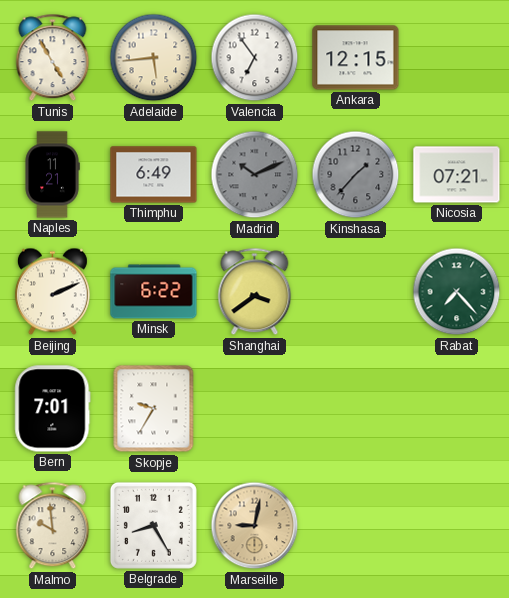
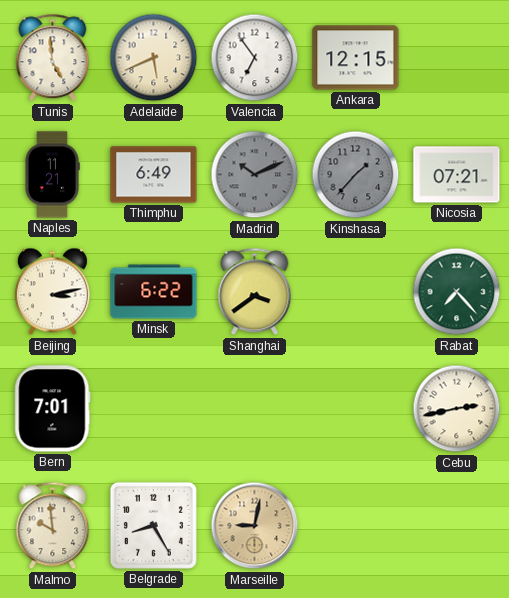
Tunis: 4:55 -> 4:59 (53, 58)
Adelaide: 5:44 -> 5:41 (154, 58)
Beijing: 2:11 -> 3:13 (52, 292)
Skopje: 9:35 -> none (154, 409)
Cebu: none -> 2:43 (457, 409)
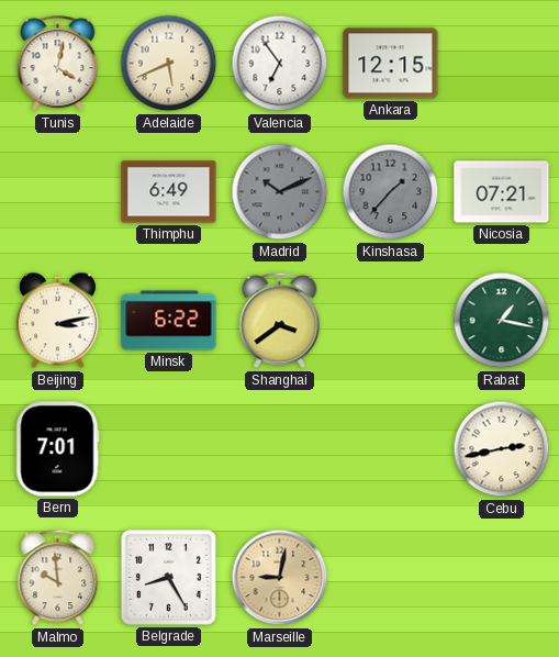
Tunis: 4:59 -> 4:02 (58, 64)
Naples: 11:21 -> none (52, 175)
Rabat: 7:23 -> 1:17 (502, 321)
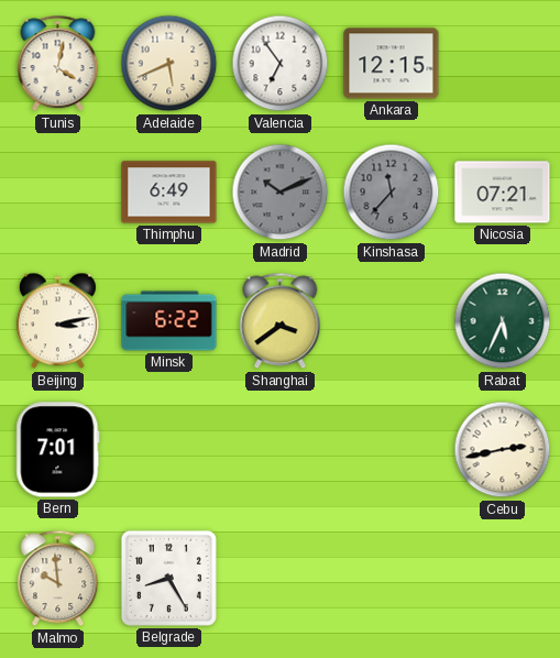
Kinshasa: 1:37 -> 11:37 (392, 193)
Rabat: 1:17 -> 5:34 (503, 321)
Marseille: 9:02 -> none (280, 578)
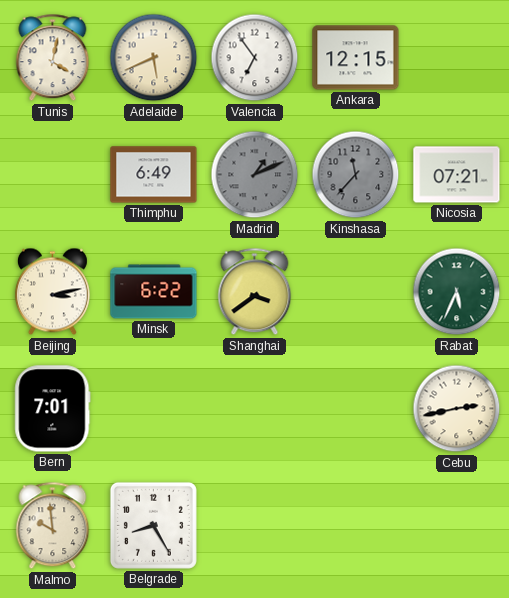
Madrid: 10:11 -> 1:11 (255, 175)
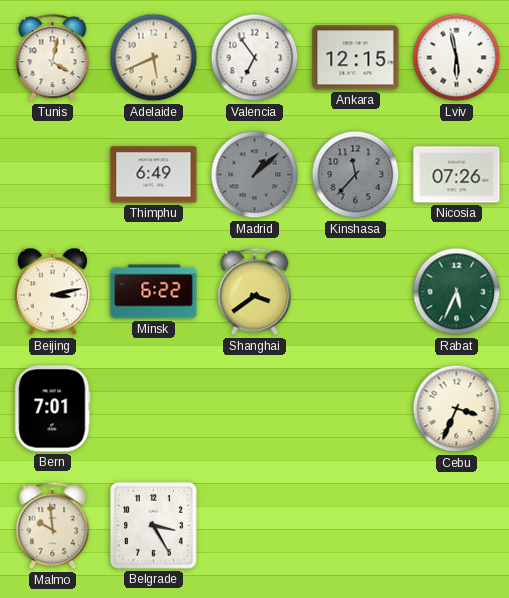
Lviv: none -> 5:58 (457, 58)
Madrid: 1:11 -> 1:08 (255, 175)
Nicosia: 07:21 -> 07:26 (457, 175)
Cebu: 2:43 -> 3:34 (457, 409)
Belgrade: 8:25 -> 3:25 (153, 525)
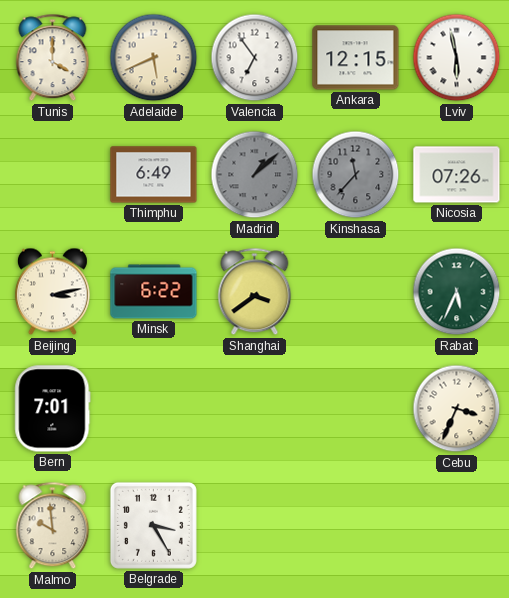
Tunis: 4:02 -> 4:00 (53, 58)
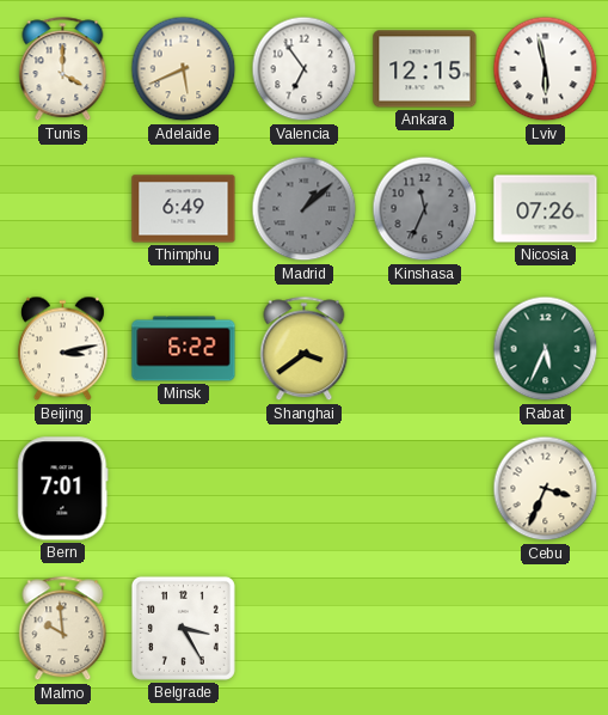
Kinshasa: 11:37 -> 11:34 (425, 209)
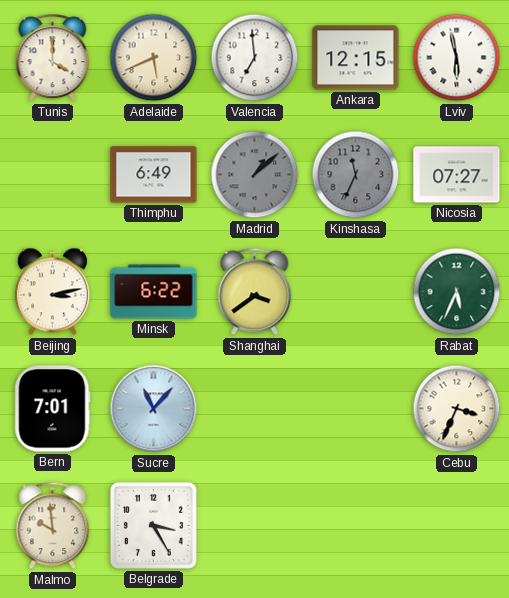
Valencia: 6:54 -> 6:59 (255, 58)
Nicosia: 07:26 -> 07:27 (457, 175)
Sucre: none -> 11:07 (154, 409)
